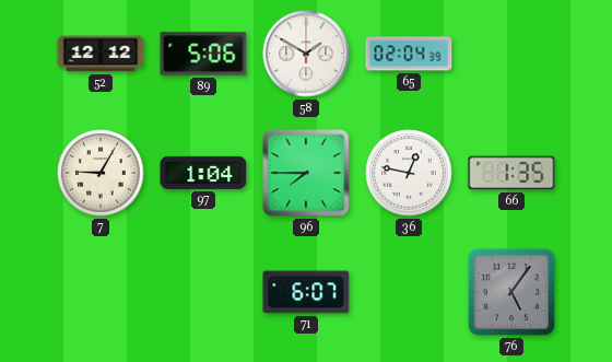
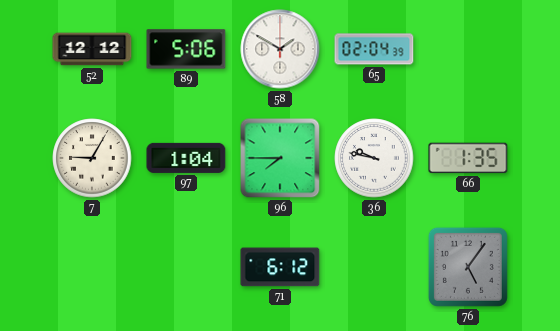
36: 12:47 -> 9:47 (374, 158)
71: 6:07 -> 6:12 (280, 267)
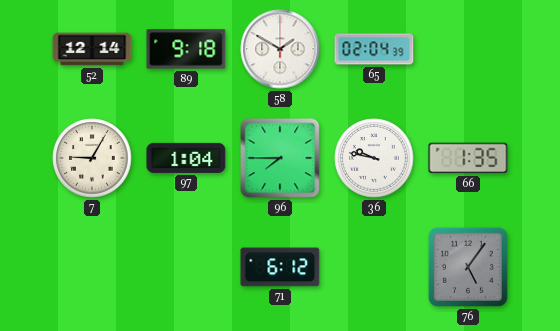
52: 12:12 -> 12:14 (92, 49)
89: 5:06 -> 9:18 (186, 49)
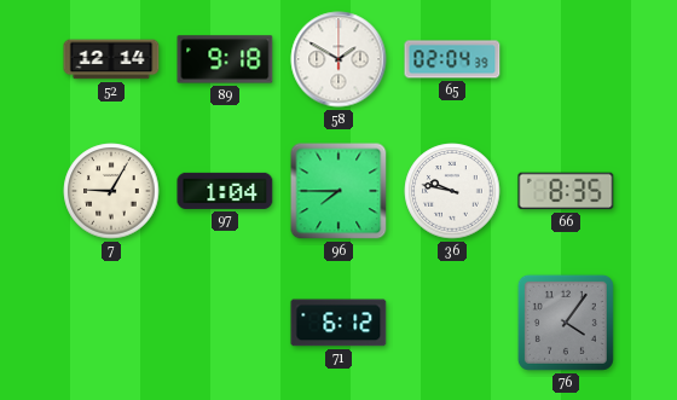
66: 1:35 -> 8:35 (566, 191)
76: 5:06 -> 4:06 (566, 323)
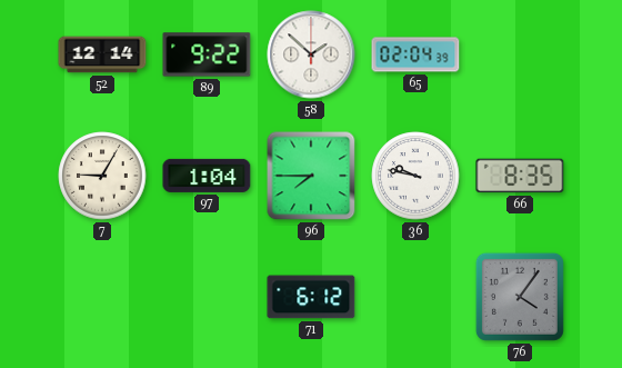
89: 9:18 -> 9:22 (207, 54)
58: 1:50 -> 1:52 (311, 54)
